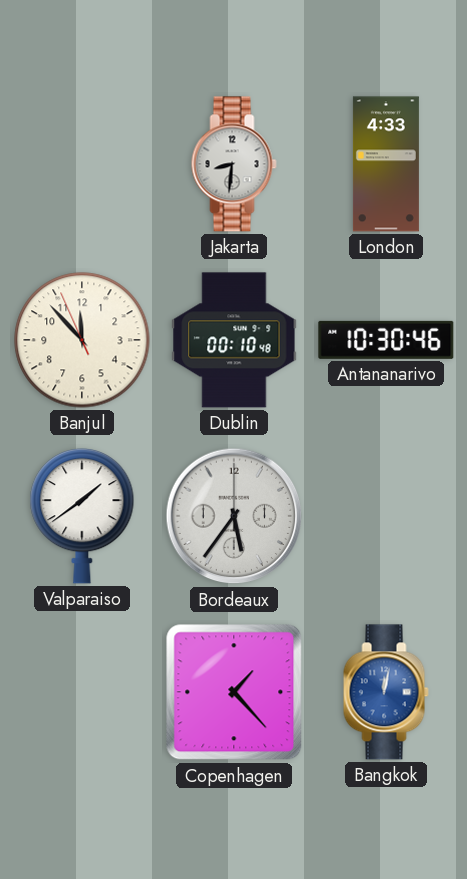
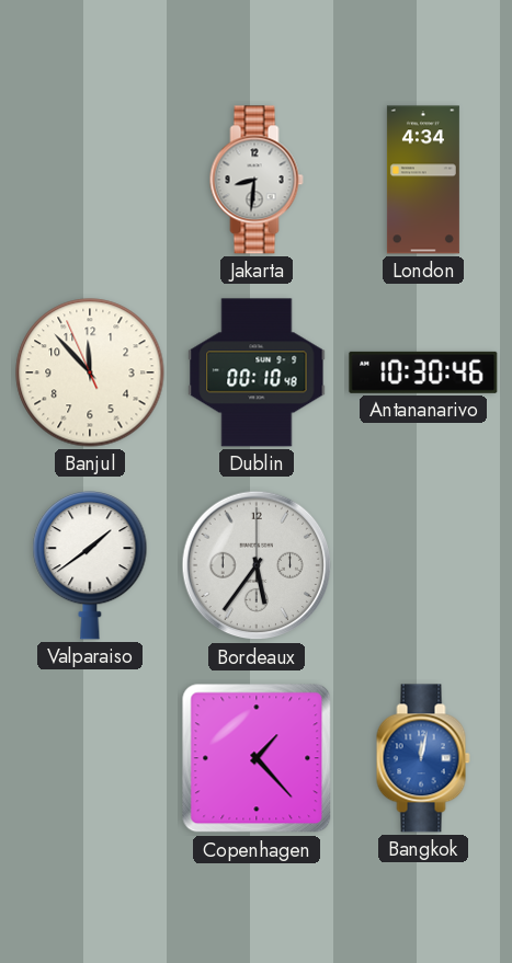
London: 4:33 -> 4:34 (423, 180)
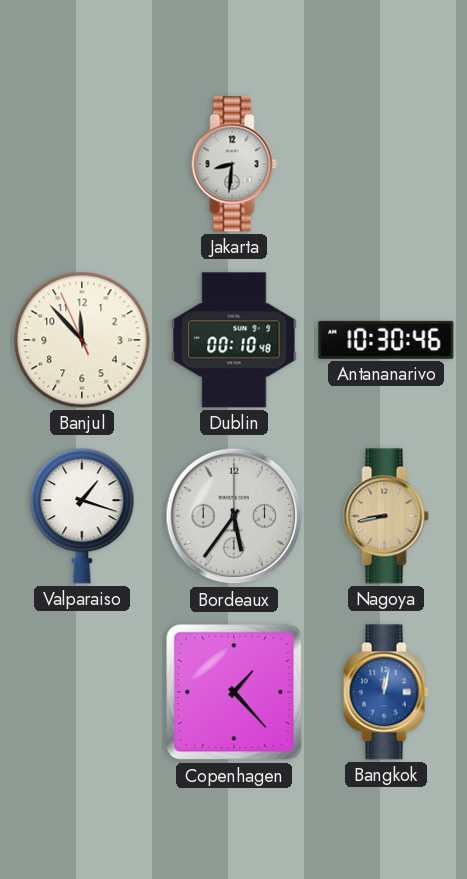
London: 4:34 -> none (423, 180)
Valparaiso: 1:39 -> 1:18 (82, 517)
Nagoya: none -> 8:43 (386, 516)
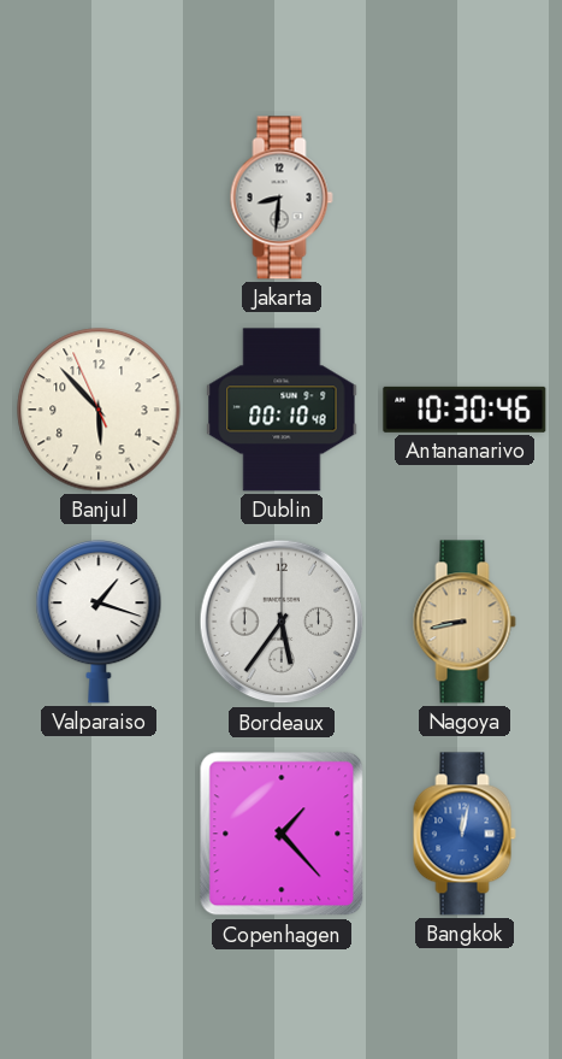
Banjul: 11:52 -> 5:52 (99, 410)
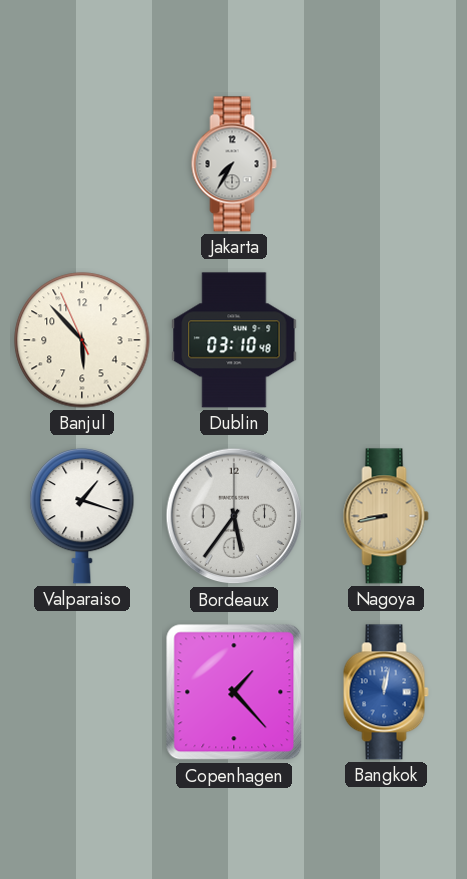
Jakarta: 8:31 -> 7:35 (234, 164)
Dublin: 00:10 -> 03:10 (234, 340)
Antananarivo: 10:30 -> none (465, 410)
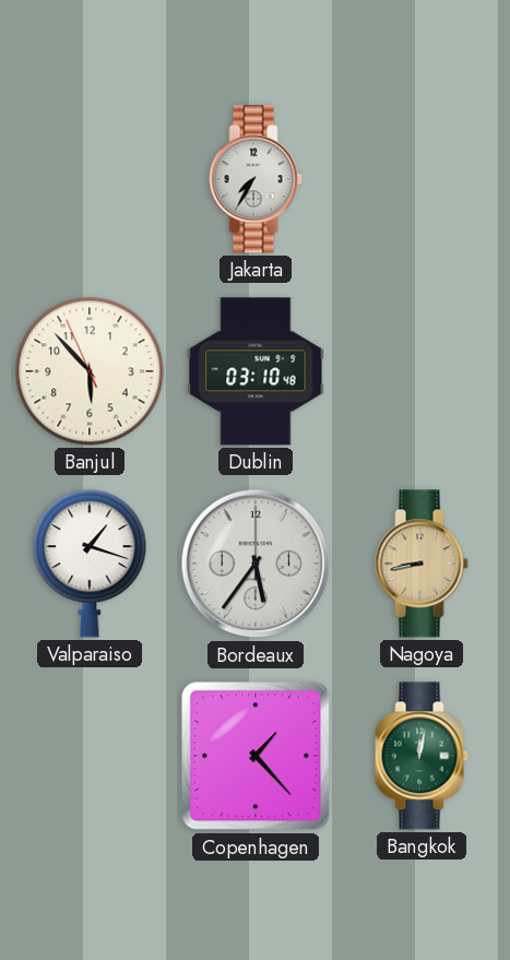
Bangkok dial: blue -> green (422, 756)
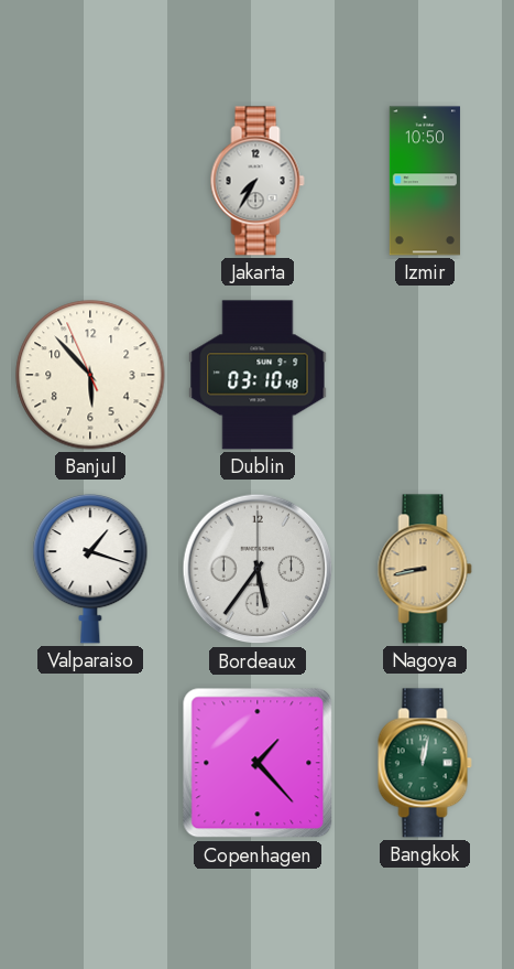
Izmir: none -> 10:50 (425, 181)
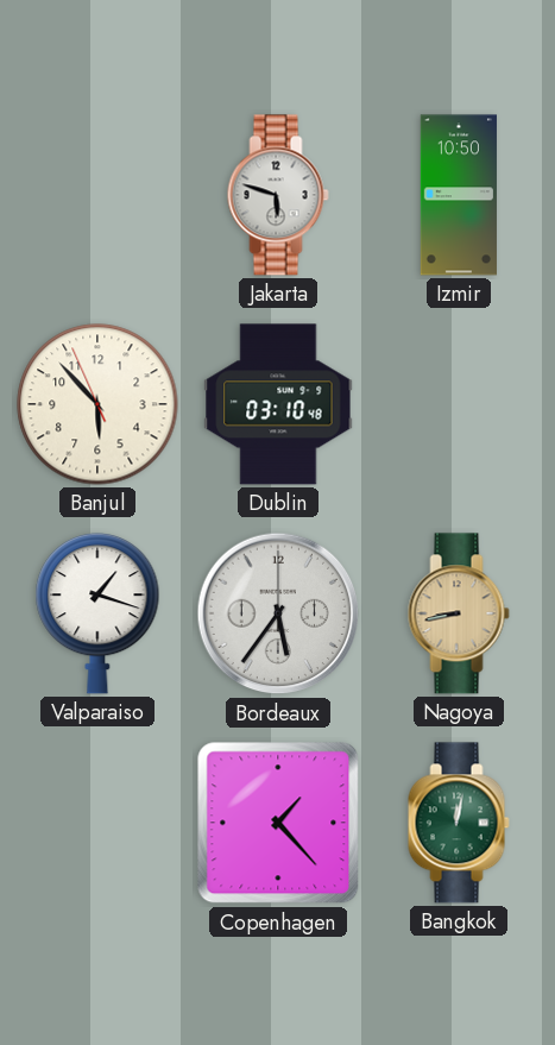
Jakarta: 7:35 -> 5:48 (278, 195)
